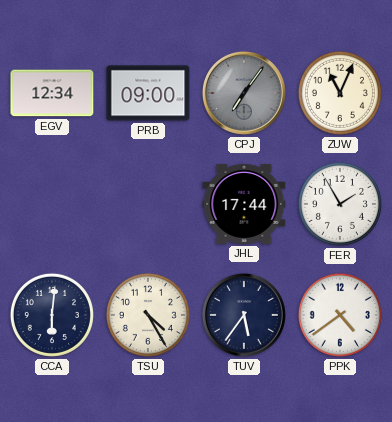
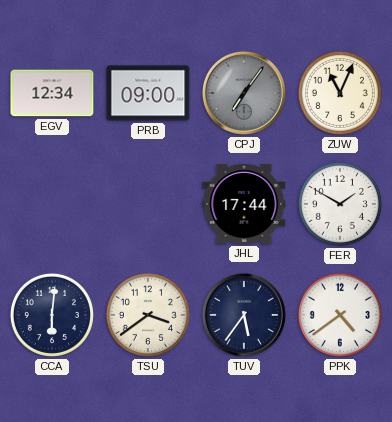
FER: 1:55 -> 1:50 (340, 204)
TSU: 4:25 -> 3:39 (148, 315)
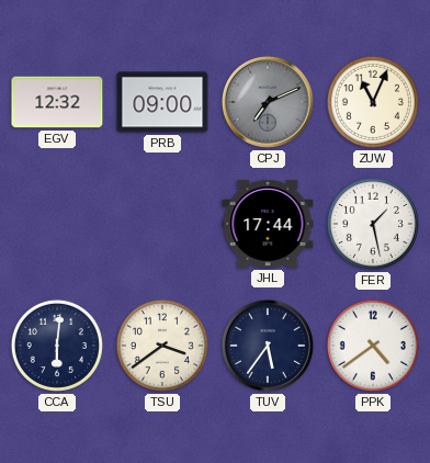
EGV: 12:34 -> 12:32 (57, 102)
CPJ: 7:06 -> 7:11 (268, 102)
FER: 1:50 -> 1:28 (373, 224)
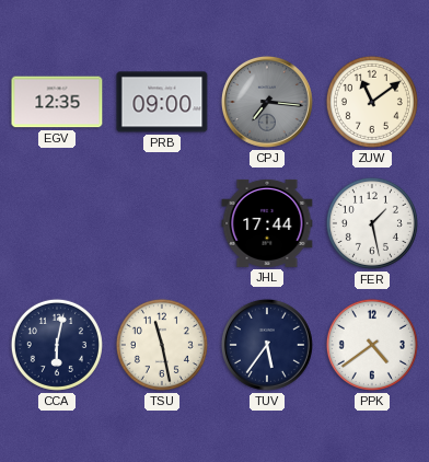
EGV: 12:32 -> 12:35 (57, 102)
CPJ: 7:11 -> 7:16 (267, 102)
ZUW: 11:04 -> 11:09 (372, 102)
CCA: 6:01 -> 6:02 (57, 345)
TSU: 3:39 -> 11:28 (162, 345)
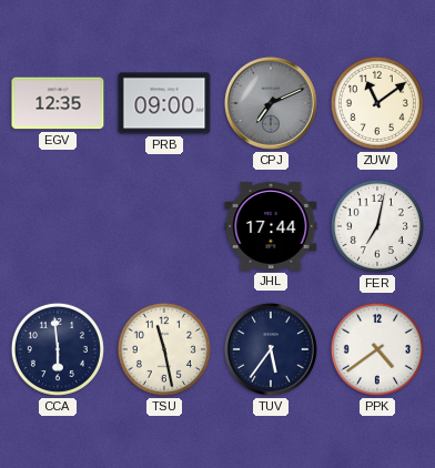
CPJ: 7:16 -> 7:11 (271, 103)
FER: 1:28 -> 7:02 (377, 226)
CCA: 6:02 -> 5:59 (58, 349)
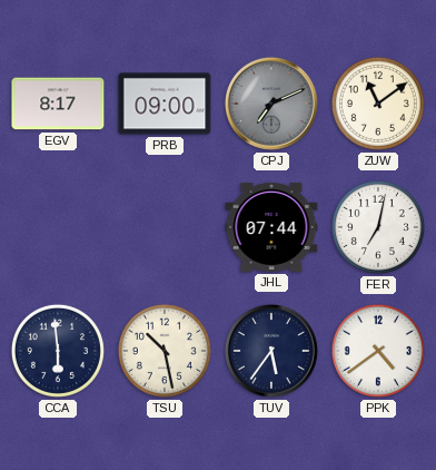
EGV: 12:35 -> 8:17 (58, 104)
JHL: 17:44 -> 07:44 (271, 227)
TSU: 11:28 -> 10:28 (165, 351)
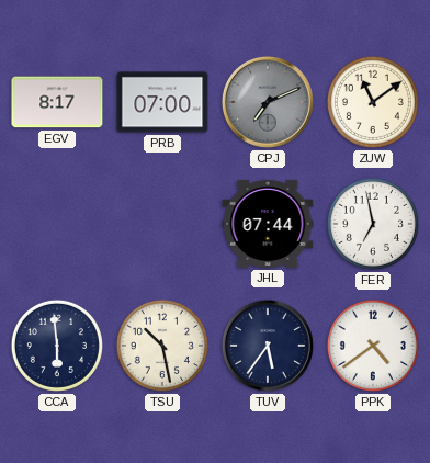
PRB: 09:00 -> 07:00 (162, 102)
FER: 7:02 -> 6:58 (373, 224)
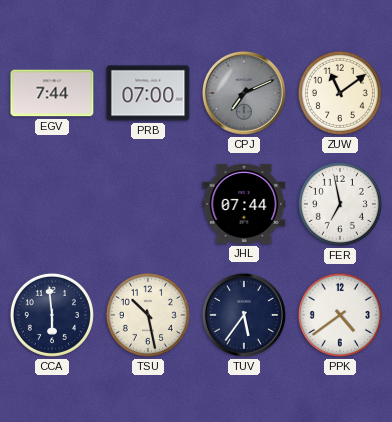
EGV: 8:17 -> 7:44 (52, 93)
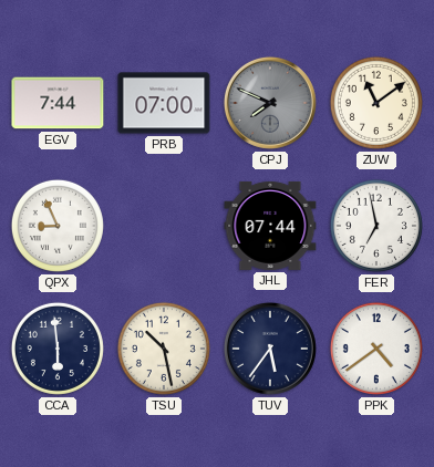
CPJ: 7:11 -> 7:49 (270, 103)
QPX: none -> 8:56 (58, 226)
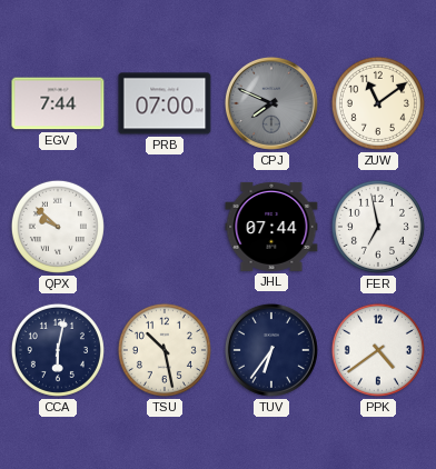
QPX: 8:56 -> 9:52 (58, 227)
CCA: 5:59 -> 6:02 (58, 350)
TUV: 5:36 -> 6:36 (271, 350)
